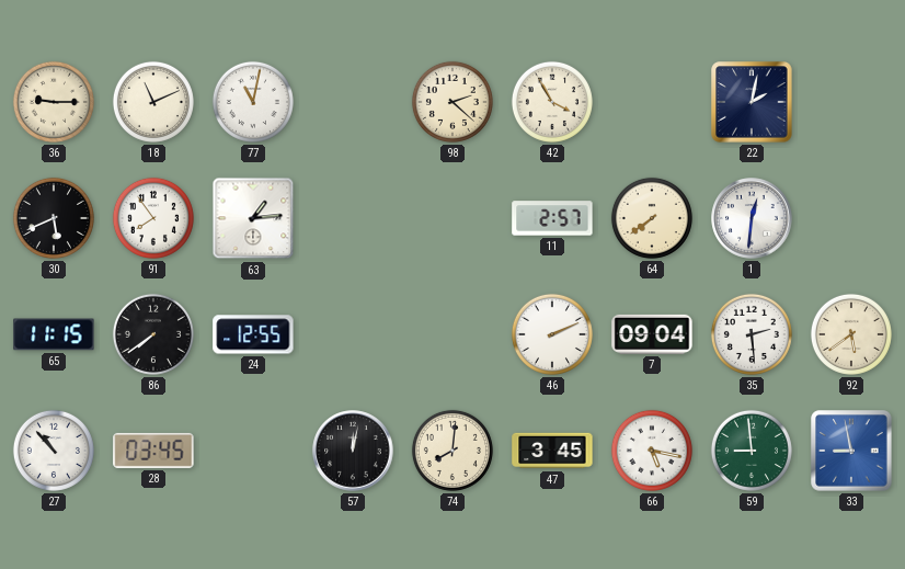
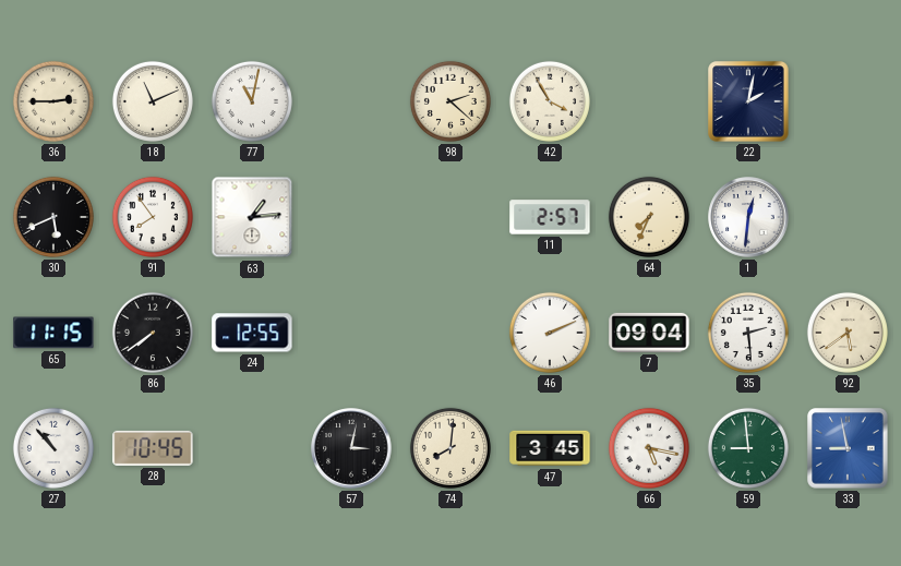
36: 9:15 -> 2:45 (53, 101)
64: 7:39 -> 7:34 (649, 217)
28: 03:45 -> 10:45 (153, 448)
57: 12:02 -> 3:02 (351, 448)
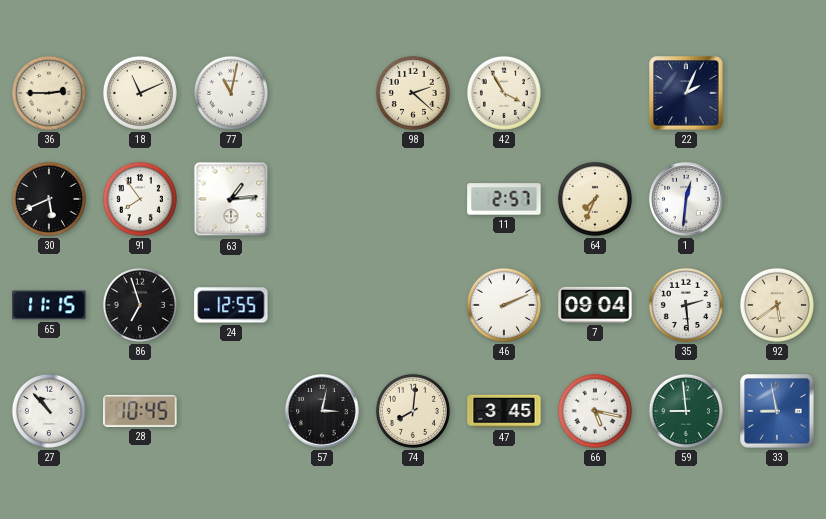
22: 2:02 -> 2:04 (686, 93)
86: 7:39 -> 6:57 (140, 305)
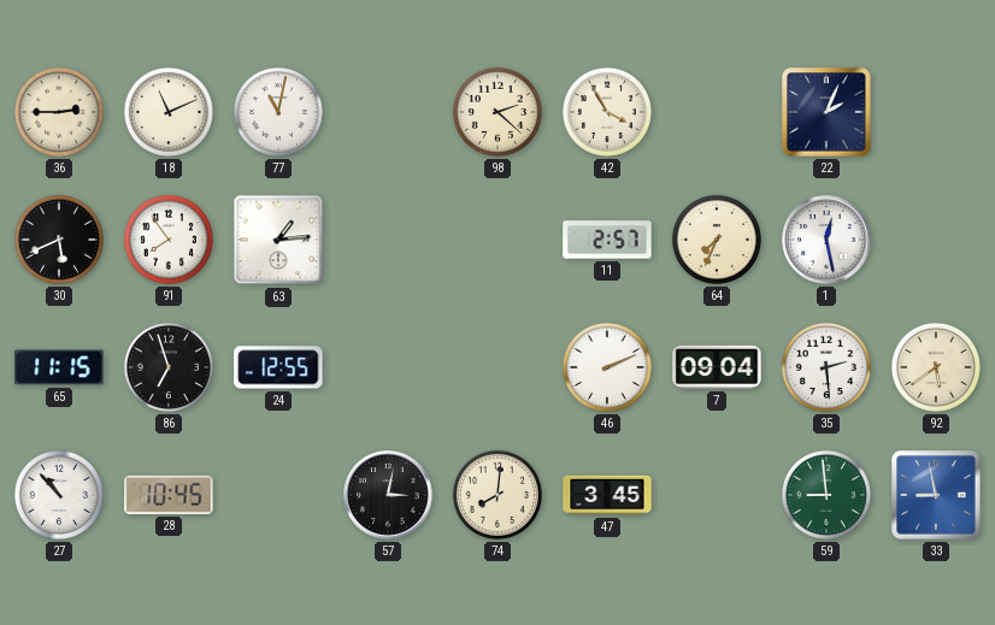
1: 12:31 -> 12:28 (826, 240)
66: 5:17 -> none (595, 411)
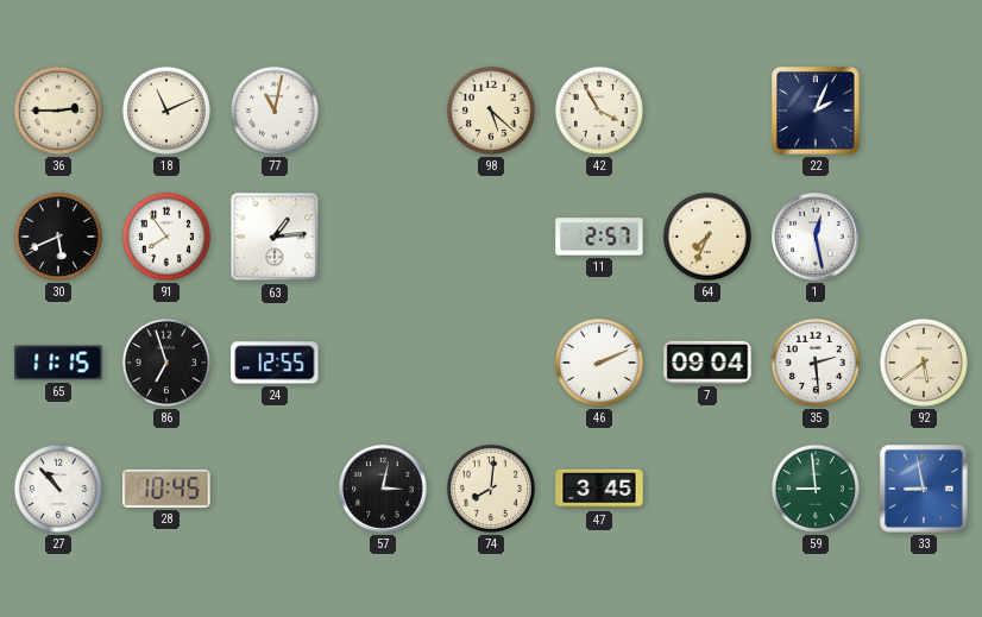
98: 2:22 -> 5:22 (491, 111)
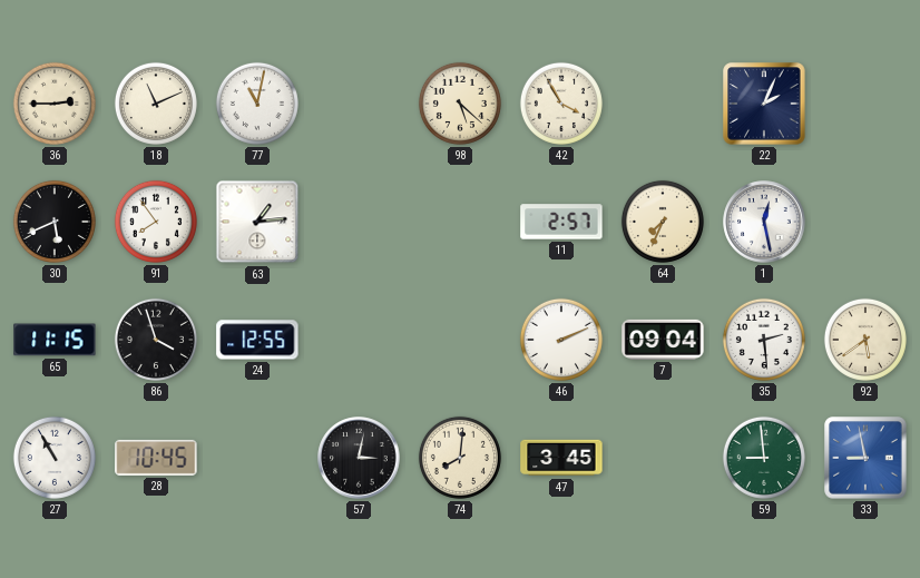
86: 6:57 -> 3:57 (156, 340)
27: 10:53 -> 10:55 (55, 458)
